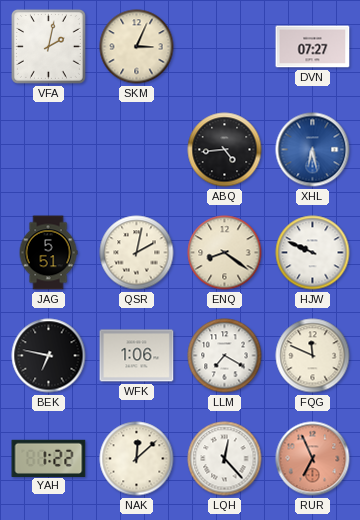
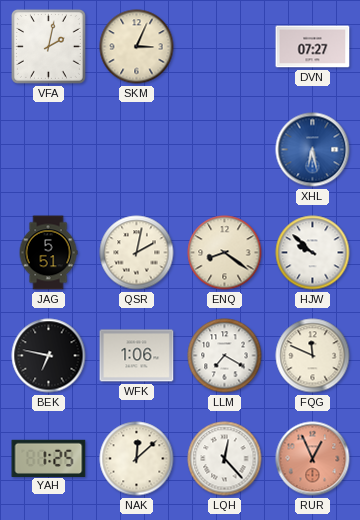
ABQ: 4:44 -> none (225, 150)
HJW: 9:49 -> 9:52 (313, 253)
YAH: 1:22 -> 1:25 (49, 458)
RUR: 6:56 -> 12:56 (313, 459)
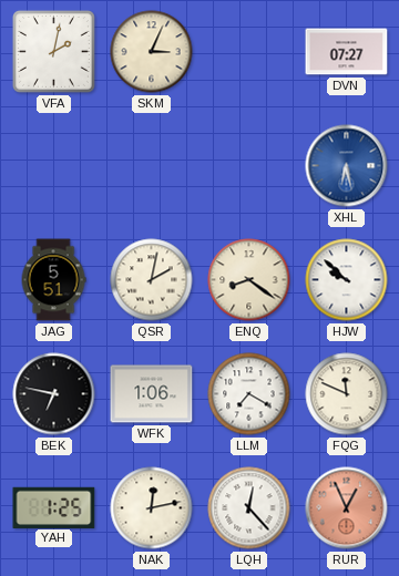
NAK: 12:08 -> 12:13 (152, 508)
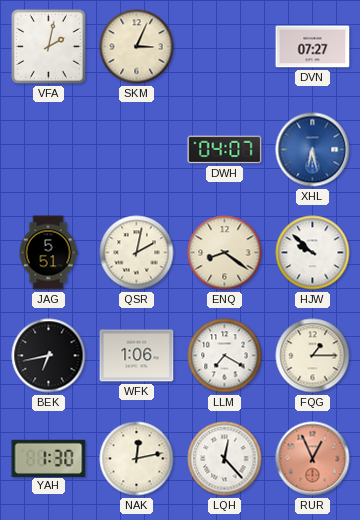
DWH: none -> 04:07 (225, 150)
BEK: 6:47 -> 6:43 (49, 356)
FQG: 11:49 -> 1:15 (313, 356)
YAH: 1:25 -> 1:30 (49, 458)
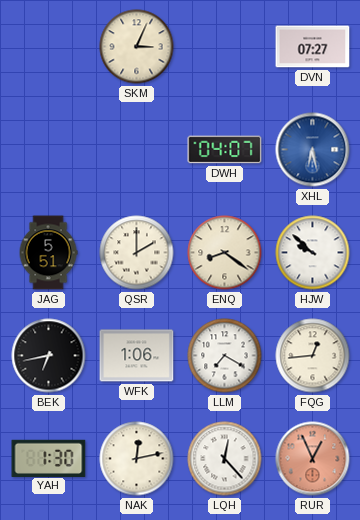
VFA: 2:02 -> none (48, 46)
QSR: 2:02 -> 2:00 (137, 253)
FQG: 1:15 -> 12:44 (313, 356)
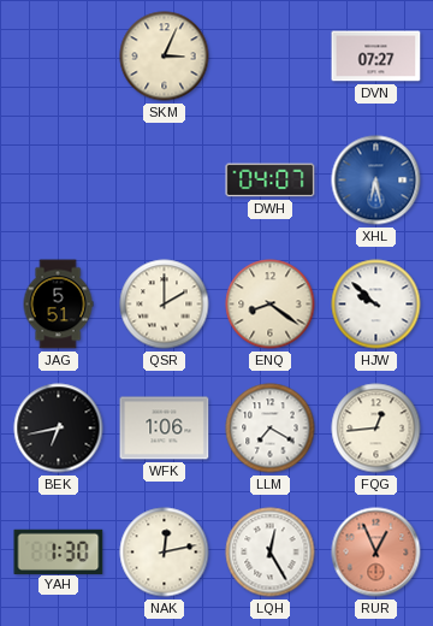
LQH: 12:23 -> 12:25 (271, 553)
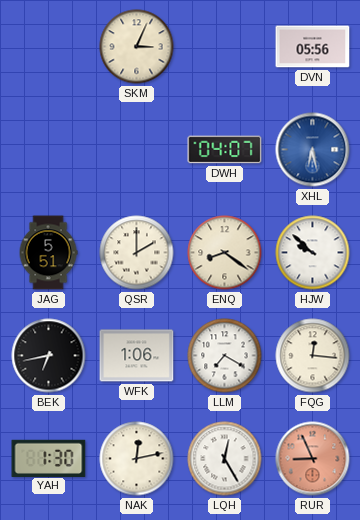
DVN: 07:27 -> 05:56 (313, 47)
FQG: 12:44 -> 12:16 (313, 356)
RUR: 12:56 -> 8:56 (313, 459)
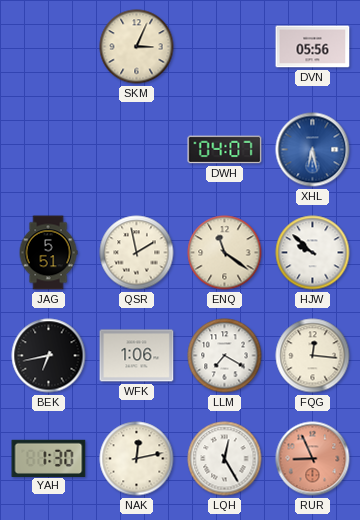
QSR: 2:00 -> 1:58 (137, 253)
ENQ: 8:21 -> 11:21 (225, 253)
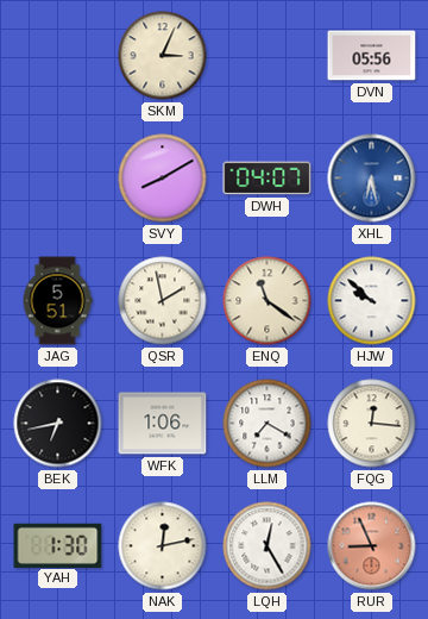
SVY: none -> 8:10 (163, 179)
